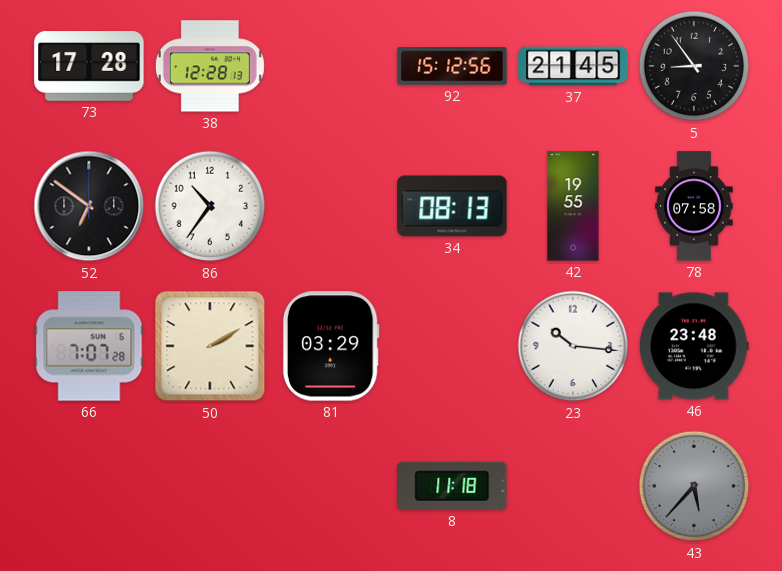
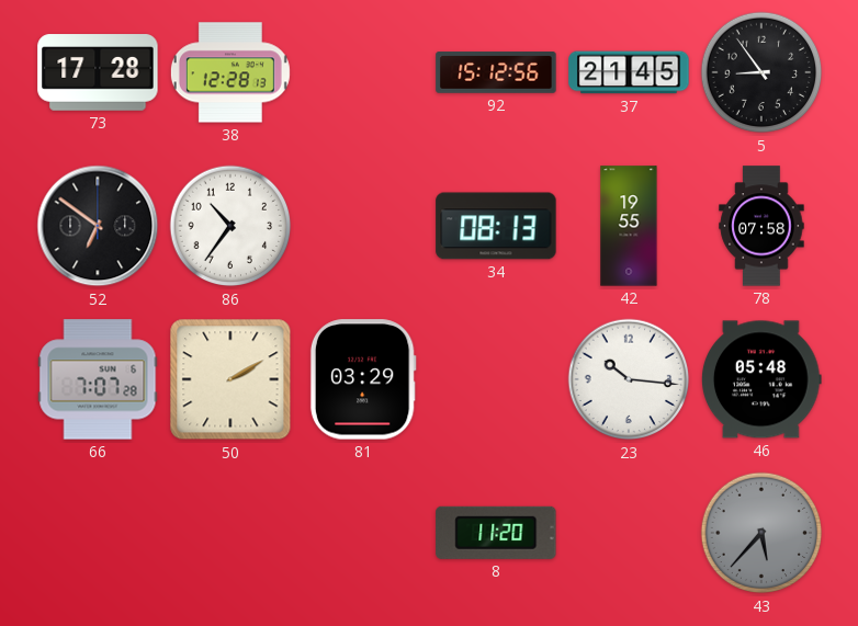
46: 23:48 -> 05:48 (763, 379)
8: 11:18 -> 11:20 (496, 533)
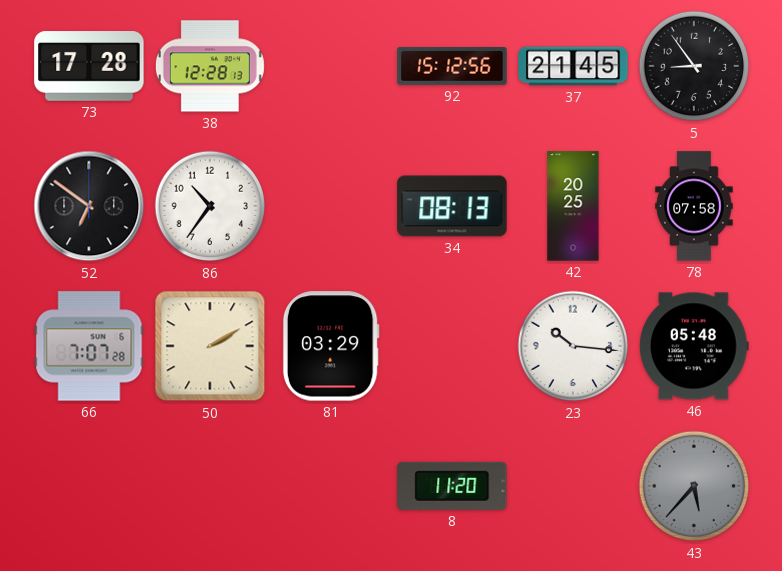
42: 19:55 -> 20:25 (573, 206)
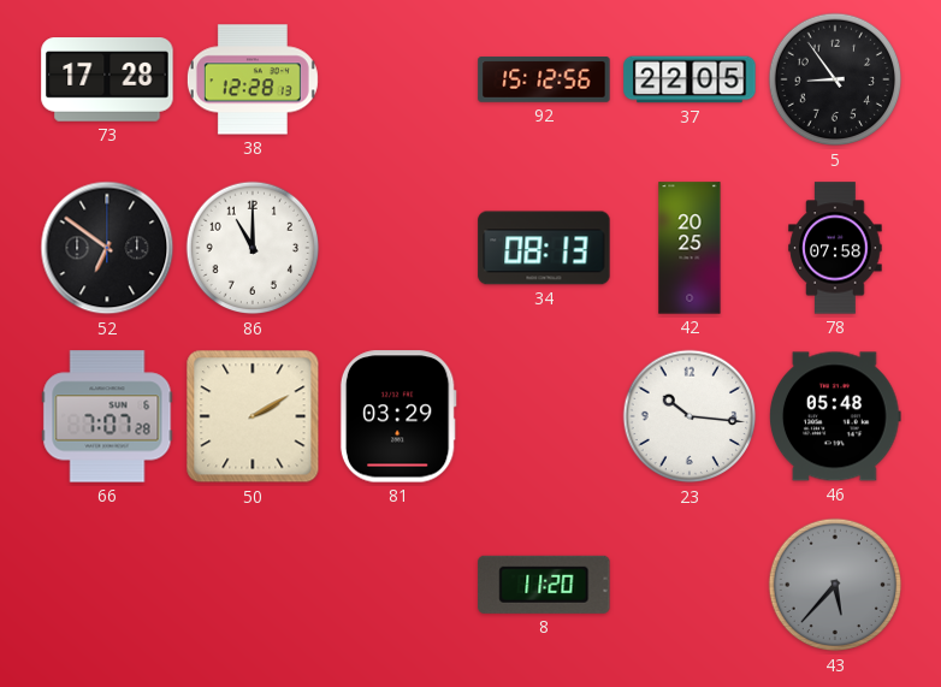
37: 21:45 -> 22:05 (690, 79)
86: 10:36 -> 11:00 (253, 248)
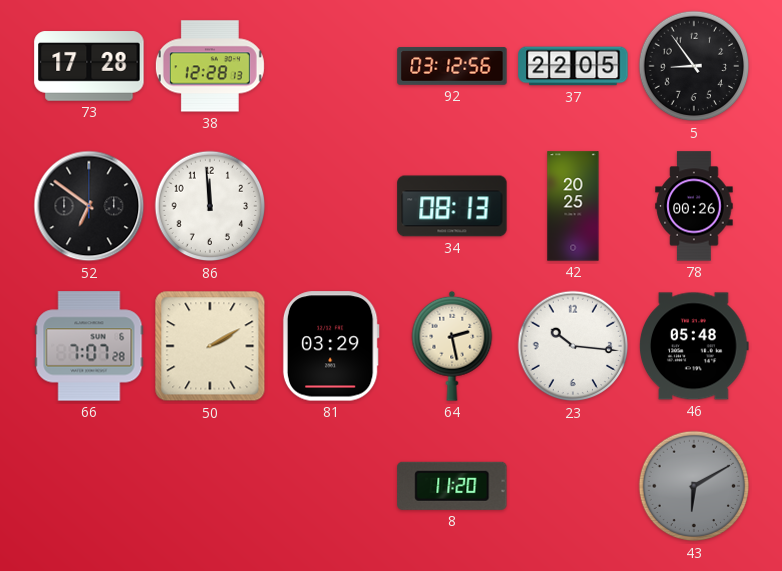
92: 15:12 -> 03:12 (452, 66)
86: 11:00 -> 11:59 (210, 206)
78: 07:58 -> 00:26 (694, 206)
64: none -> 2:28 (452, 346)
43: 5:37 -> 6:10 (694, 486)
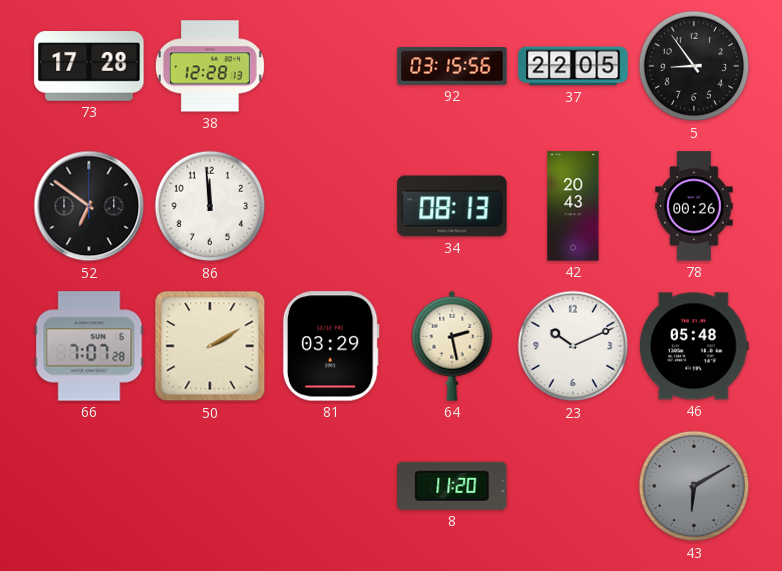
92: 03:12 -> 03:15 (452, 66)
42: 20:25 -> 20:43 (573, 206)
23: 10:16 -> 10:11 (573, 346)
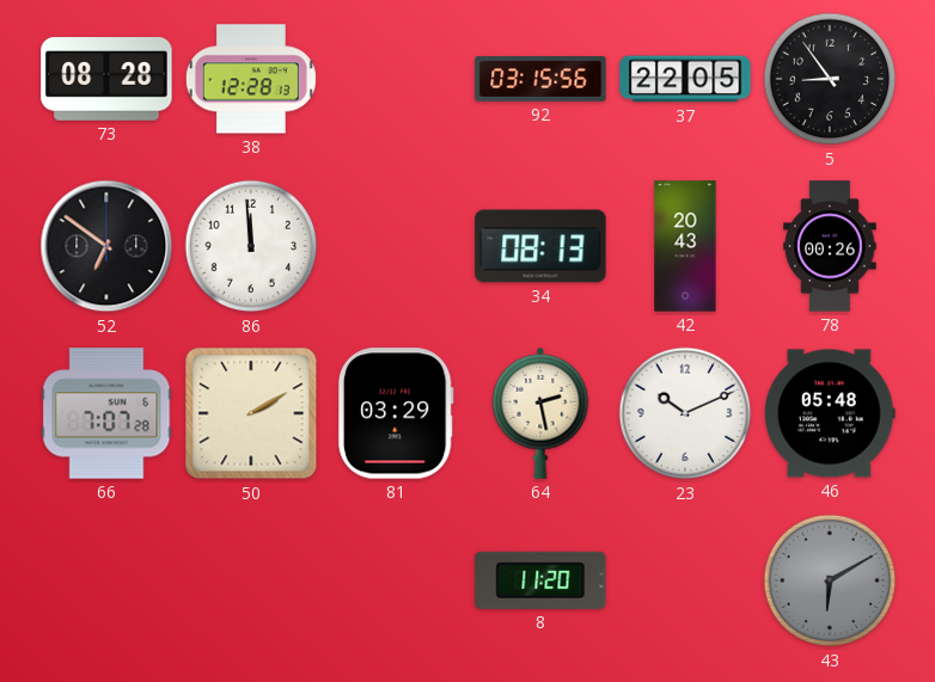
73: 17:28 -> 08:28 (106, 79)
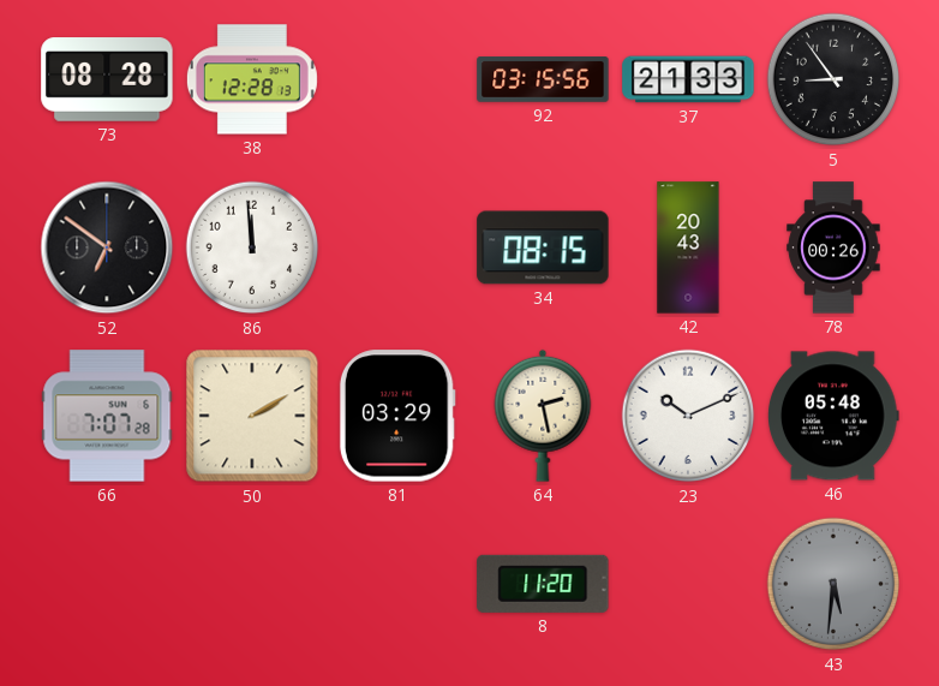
37: 22:05 -> 21:33 (688, 79)
34: 08:13 -> 08:15 (543, 247)
43: 6:10 -> 5:31 (833, 584)
